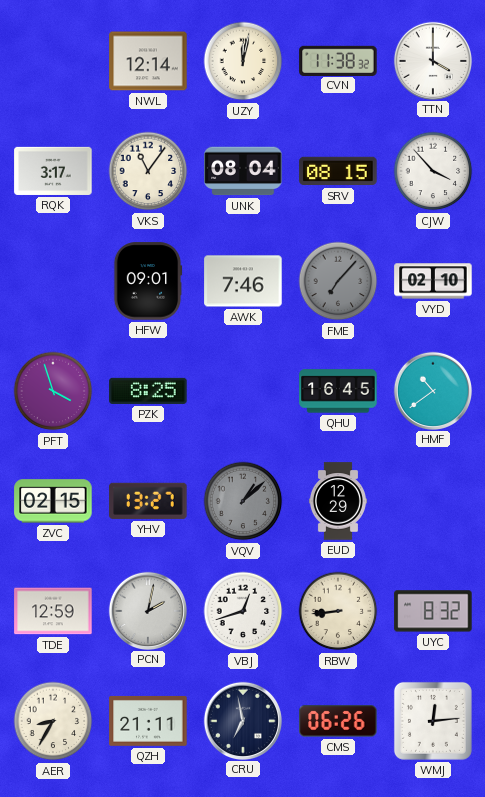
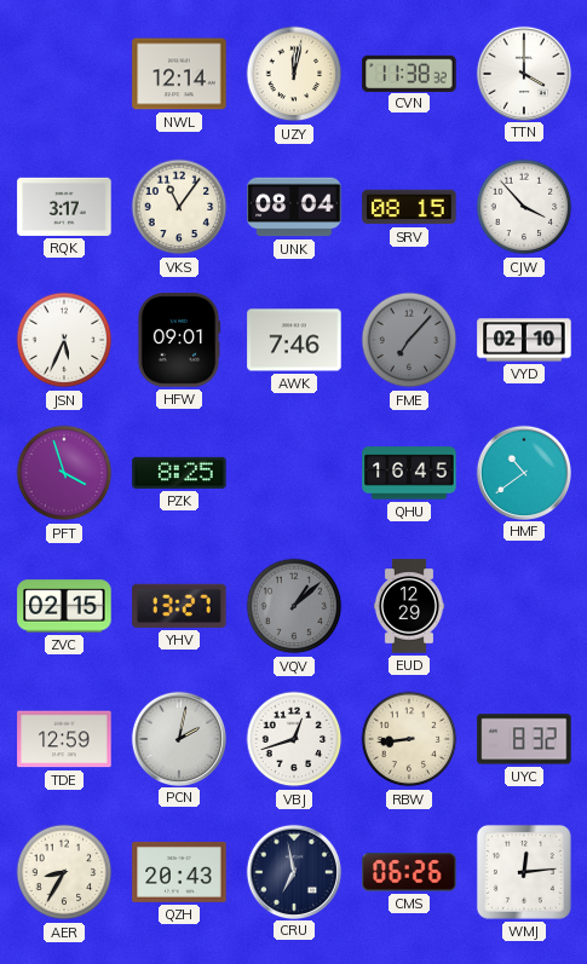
JSN: none -> 5:34 (64, 340)
QZH: 21:11 -> 20:43 (179, 872)
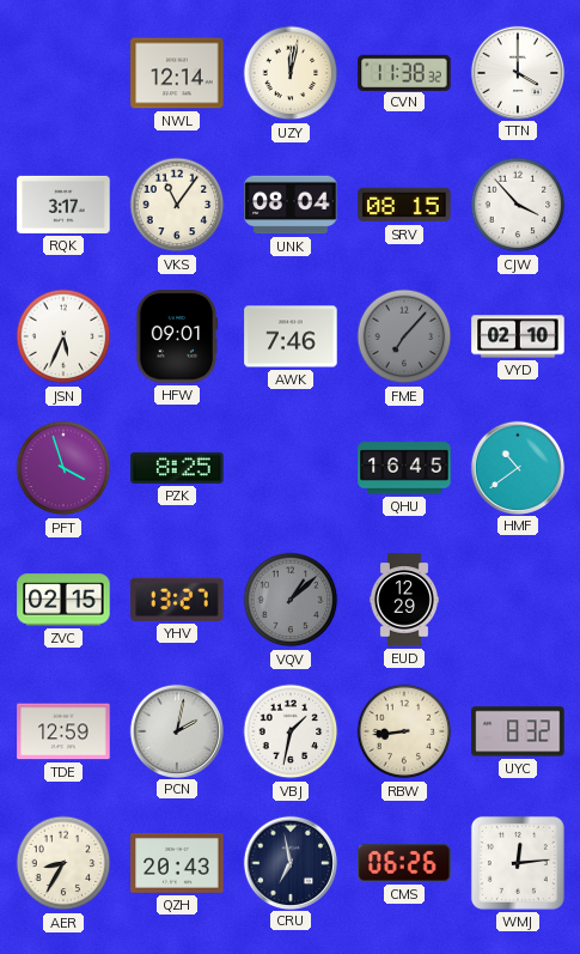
VBJ: 12:42 -> 1:32 (291, 731)
